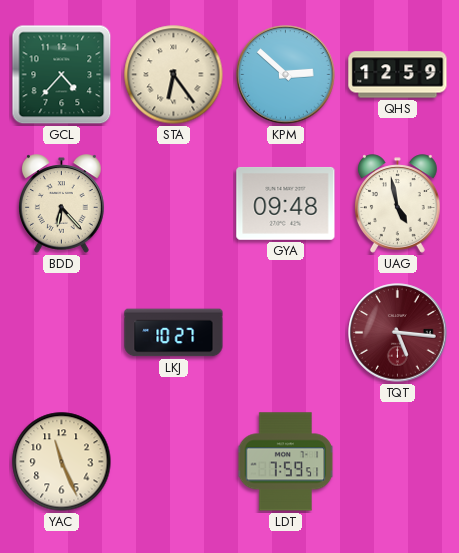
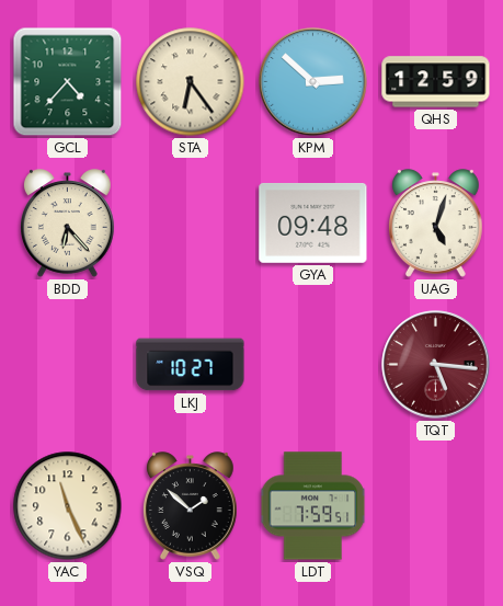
UAG: 4:58 -> 5:03 (436, 224)
VSQ: none -> 1:52 (191, 506)
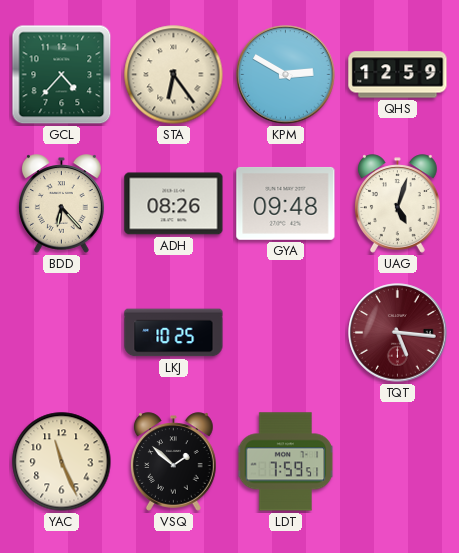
KPM: 2:52 -> 2:50 (286, 75)
ADH: none -> 08:26 (174, 204)
LKJ: 10:27 -> 10:25 (174, 333)
